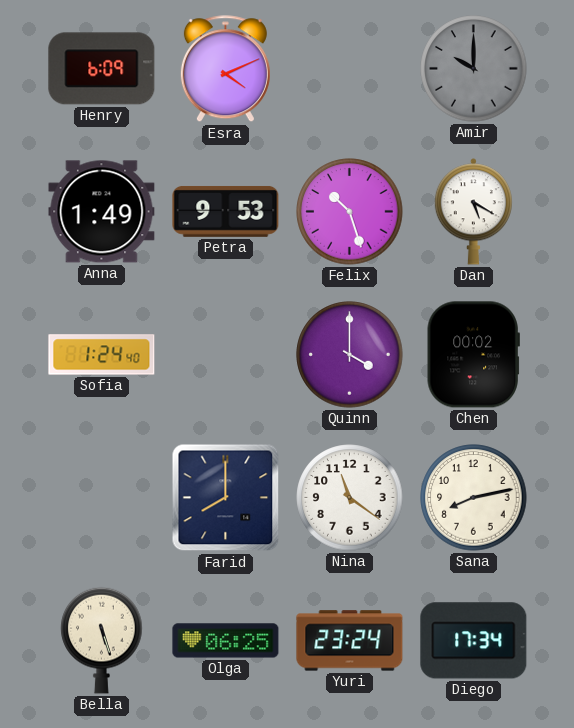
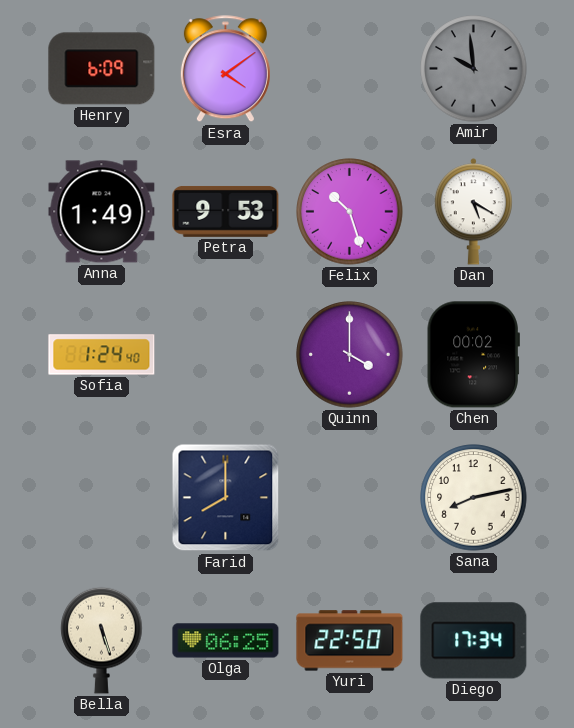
Esra: 4:11 -> 4:09 (225, 69)
Amir: 10:00 -> 9:59 (474, 69)
Nina: 11:21 -> none (350, 498)
Yuri: 23:24 -> 22:50 (350, 641)
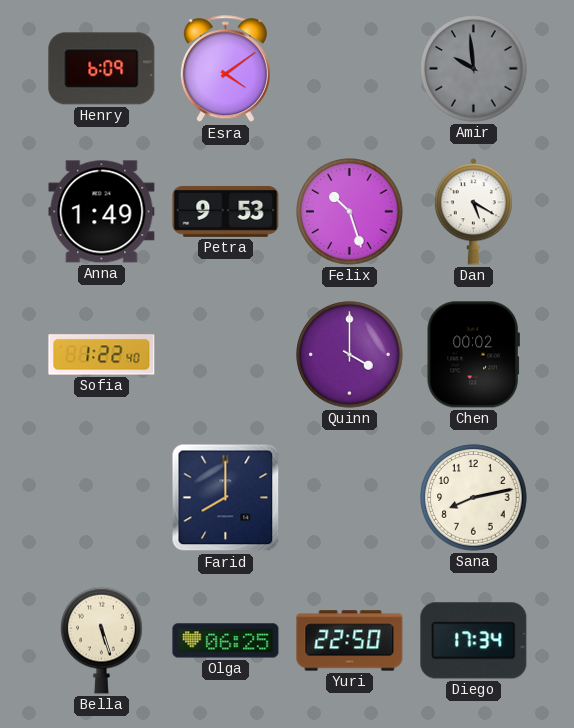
Sofia: 1:24 -> 1:22 (102, 355)
